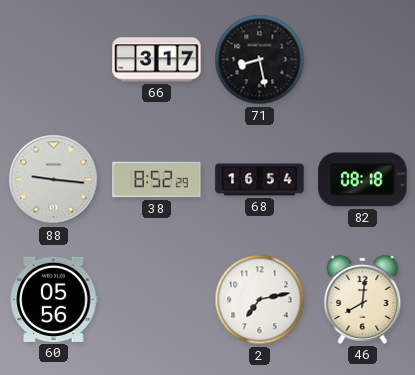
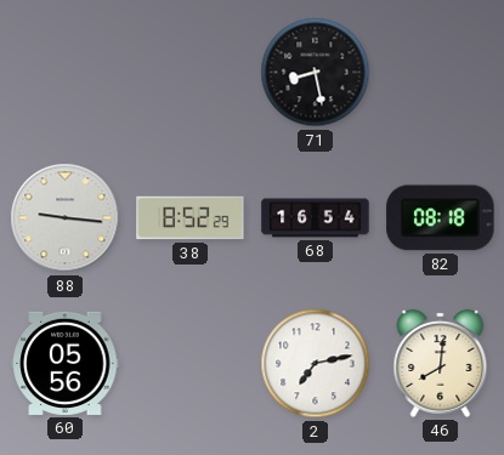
66: 3:17 -> none (157, 60)
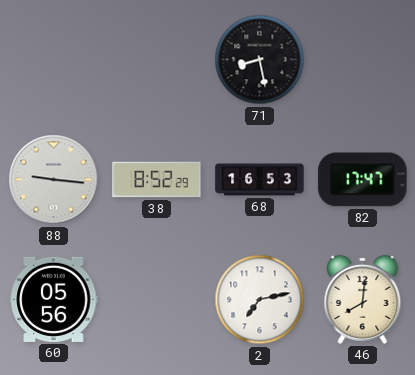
68: 16:54 -> 16:53 (260, 180)
82: 08:18 -> 17:47 (363, 180)
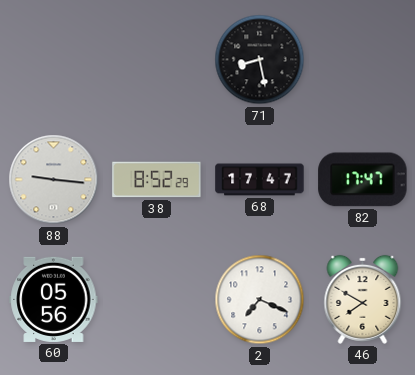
68: 16:53 -> 17:47 (260, 180)
2: 7:13 -> 7:19 (260, 300)
46: 8:01 -> 7:50 (363, 299)
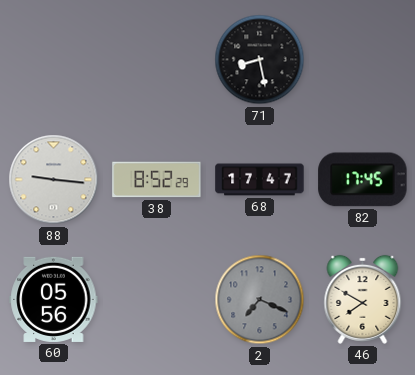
82: 17:47 -> 17:45 (363, 180)
2 dial: white -> grey (260, 300)
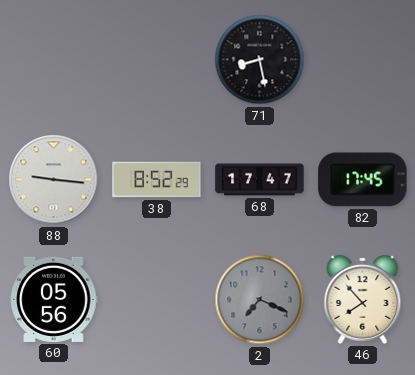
46: 7:50 -> 7:53 (363, 299)
